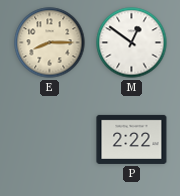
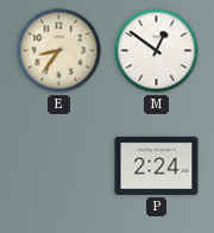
E: 8:15 -> 8:36 (59, 51)
P: 2:22 -> 2:24 (157, 165)
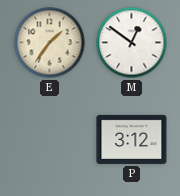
E: 8:36 -> 1:36 (50, 43)
P: 2:24 -> 3:12 (132, 139)
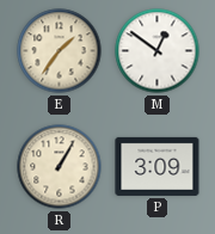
R: none -> 1:05 (60, 167)
P: 3:12 -> 3:09 (158, 166)
